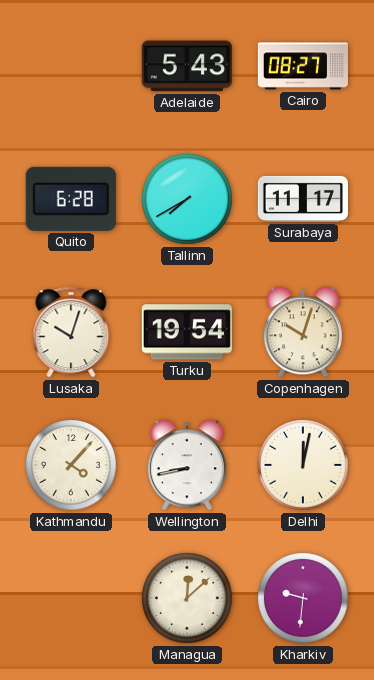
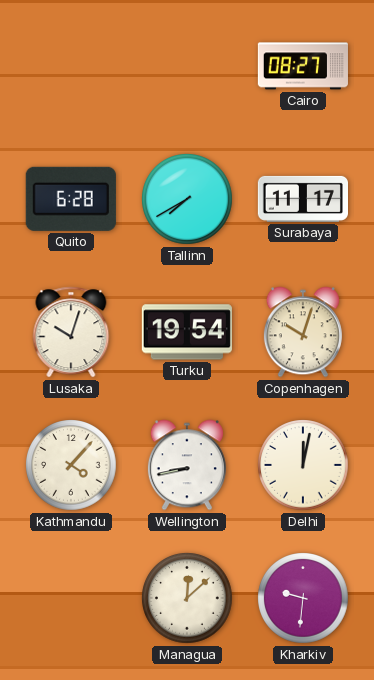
Adelaide: 5:43 -> none (187, 66)
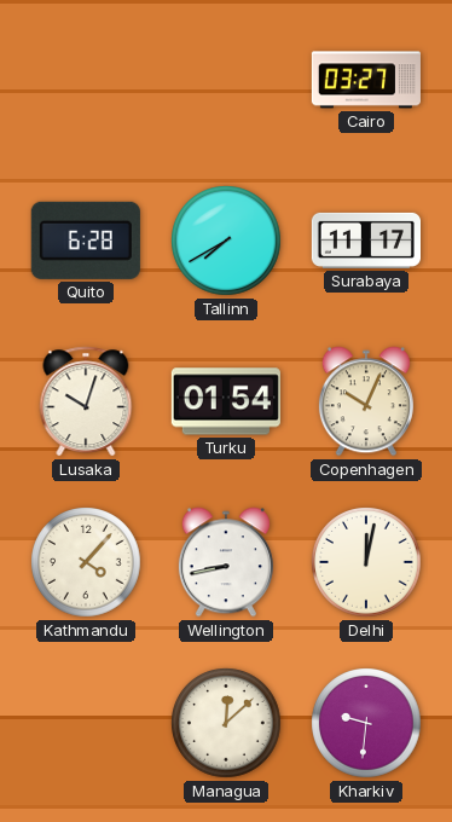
Cairo: 08:27 -> 03:27 (366, 80)
Turku: 19:54 -> 01:54 (226, 401)
Copenhagen: 10:03 -> 10:04 (366, 401)
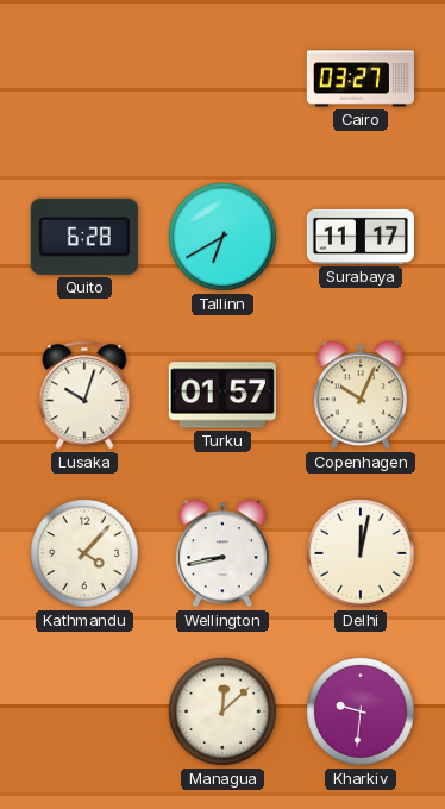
Tallinn: 7:40 -> 6:40 (223, 237)
Turku: 01:54 -> 01:57 (223, 395)
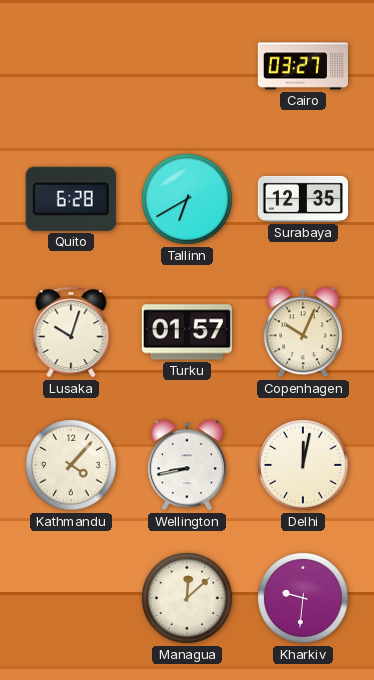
Surabaya: 11:17 -> 12:35 (302, 199)
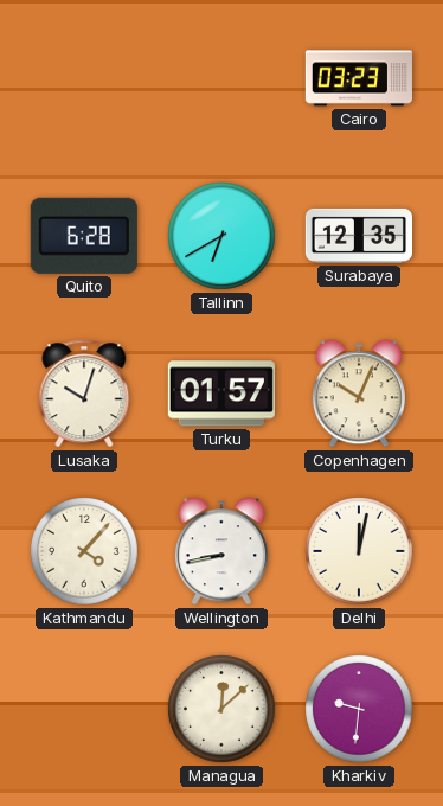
Cairo: 03:27 -> 03:23 (359, 78)
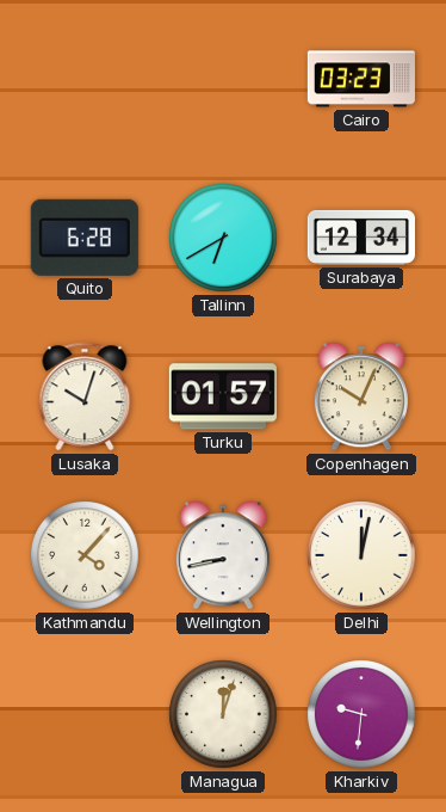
Surabaya: 12:35 -> 12:34 (360, 238)
Managua: 12:08 -> 12:03 (223, 714)
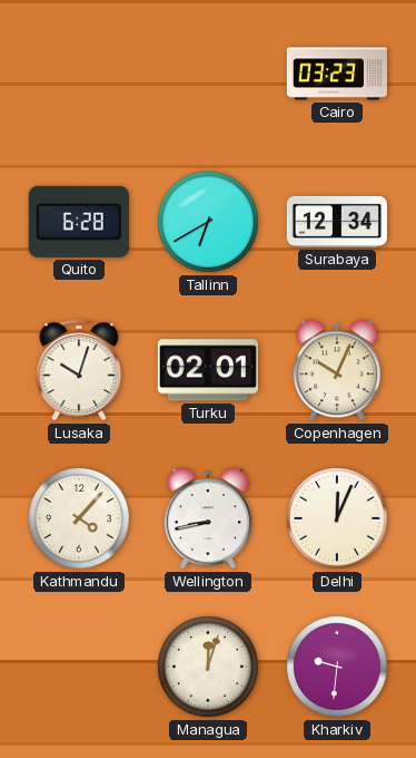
Turku: 01:57 -> 02:01 (208, 370)
Delhi: 12:02 -> 12:04 (337, 518)
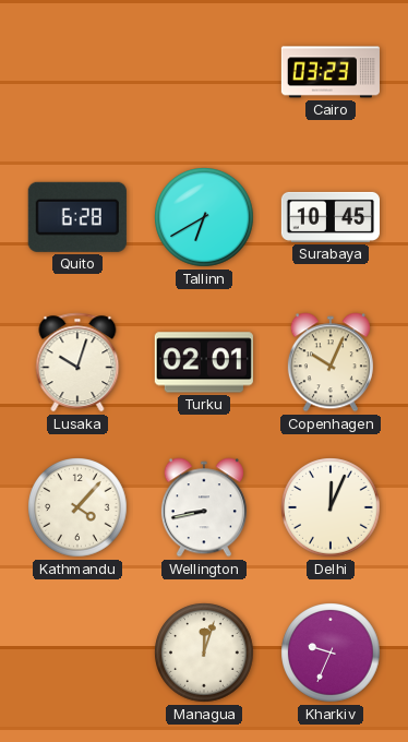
Surabaya: 12:34 -> 10:45 (329, 217)
Kharkiv: 9:31 -> 9:34 (331, 653)
